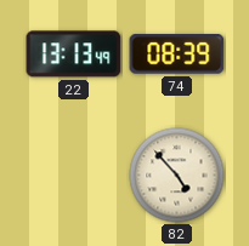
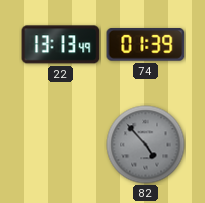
74: 08:39 -> 01:39 (146, 45)
82 dial: cream -> grey (146, 145)
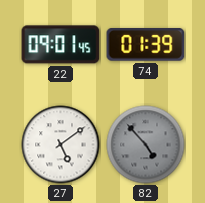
22: 13:13 -> 09:01 (61, 45)
27: none -> 5:09 (61, 145)
